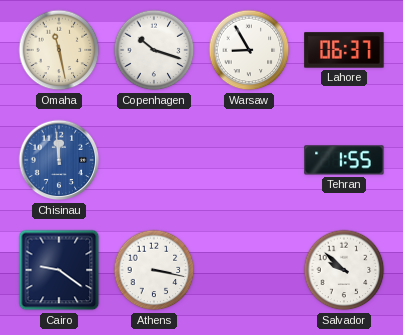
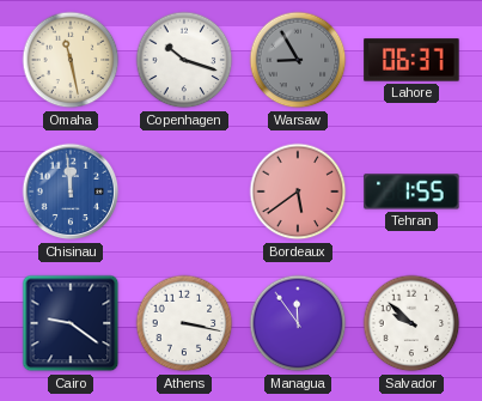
Warsaw dial: white -> grey (298, 60)
Bordeaux: none -> 5:39 (298, 192)
Managua: none -> 11:54 (298, 323)
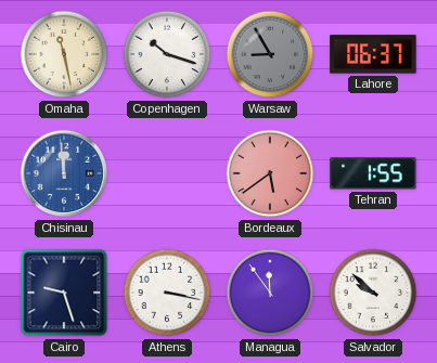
Cairo: 9:21 -> 9:27 (64, 293)
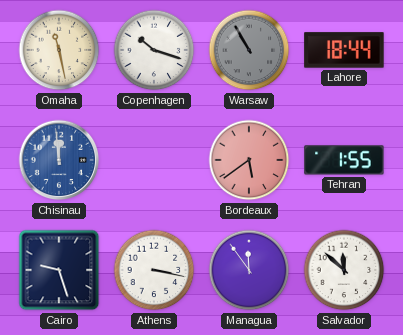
Warsaw: 8:55 -> 10:55 (249, 50)
Lahore: 06:37 -> 18:44 (344, 50)
Salvador: 9:52 -> 11:52 (344, 270)
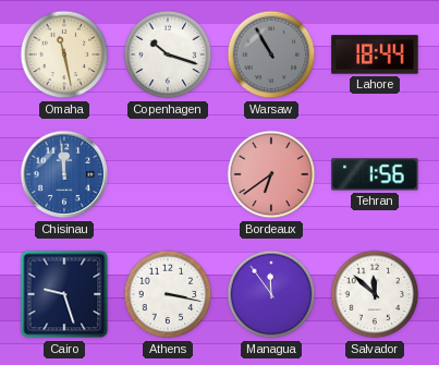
Bordeaux: 5:39 -> 6:39 (271, 174)
Tehran: 1:55 -> 1:56 (375, 174)
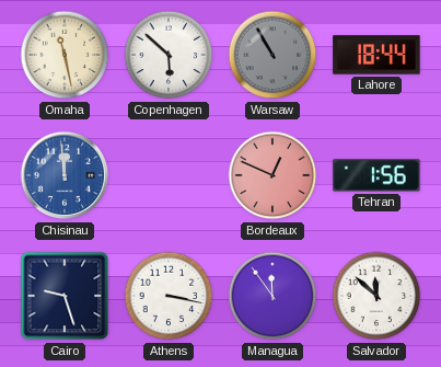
Copenhagen: 10:18 -> 5:52 (169, 55)
Bordeaux: 6:39 -> 12:49 (272, 175)
